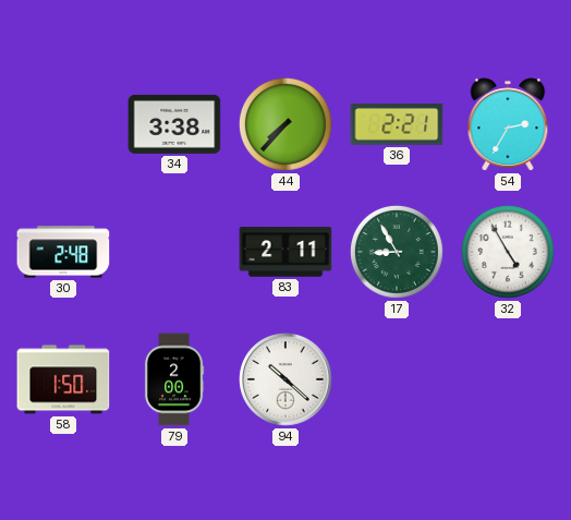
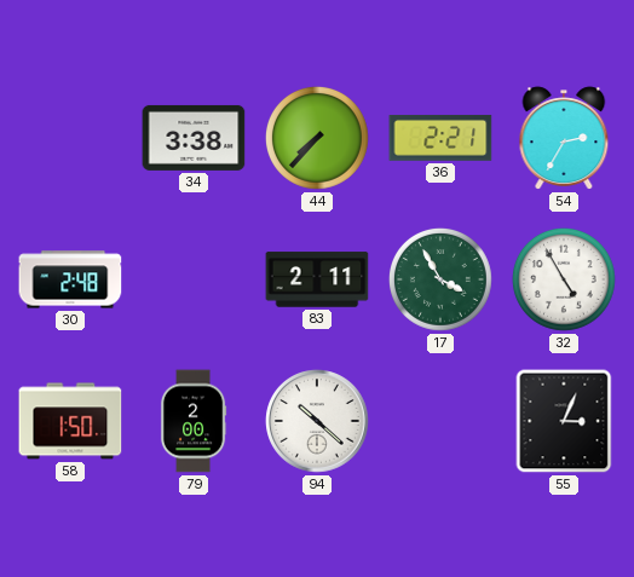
17: 8:55 -> 3:55 (440, 279)
55: none -> 3:04 (564, 421)
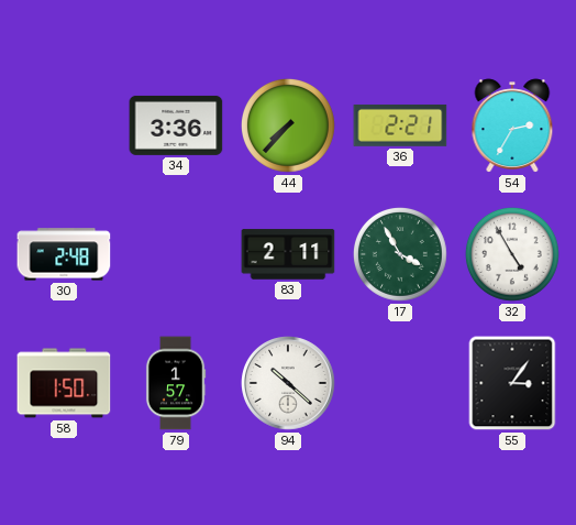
34: 3:38 -> 3:36 (176, 125)
79: 2:00 -> 1:57 (176, 383)
55: 3:04 -> 3:06 (512, 383)
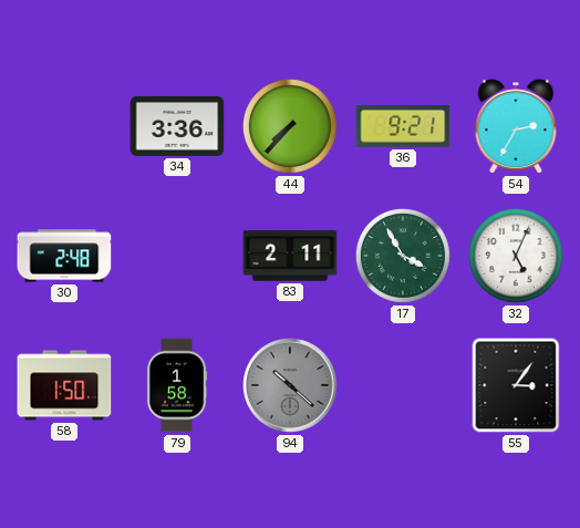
36: 2:21 -> 9:21 (403, 126)
32: 4:55 -> 5:04 (516, 256)
79: 1:57 -> 1:58 (177, 385)
94 dial: white -> grey (290, 385)
